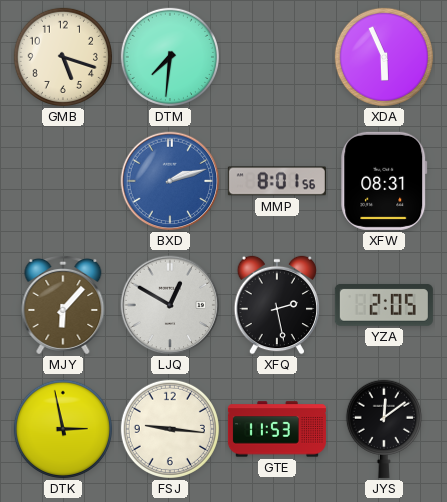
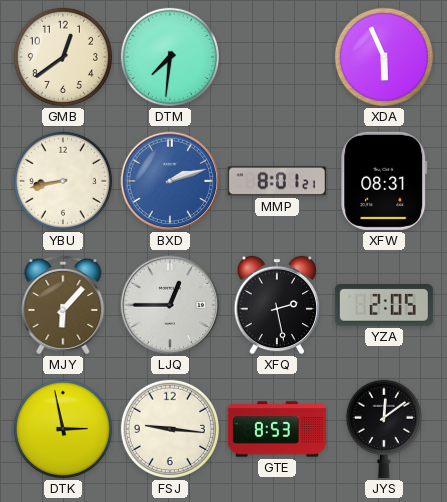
GMB: 5:18 -> 12:39 (63, 57)
YBU: none -> 8:43 (63, 181)
MMP: 8:01:56 -> 8:01:21 (277, 181)
LJQ: 12:50 -> 12:45 (170, 305)
GTE: 11:53 -> 8:53 (277, 429)
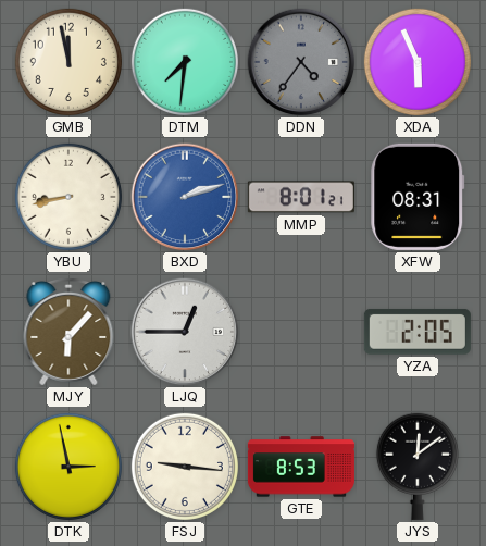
GMB: 12:39 -> 11:58 (68, 62)
DDN: none -> 4:36 (301, 62)
XFQ: 2:28 -> none (276, 305)
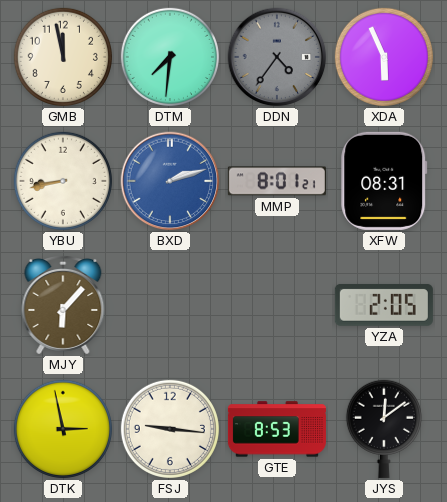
LJQ: 12:45 -> none (185, 332)
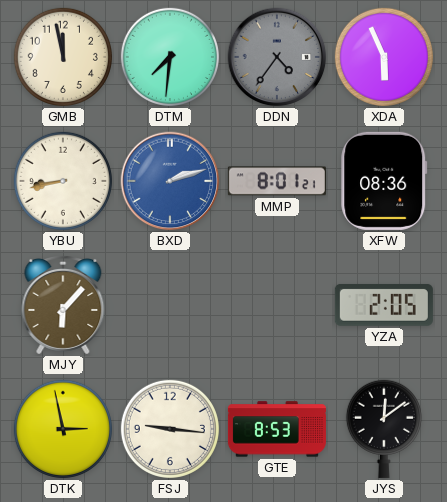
XFW: 08:31 -> 08:36 (384, 181)
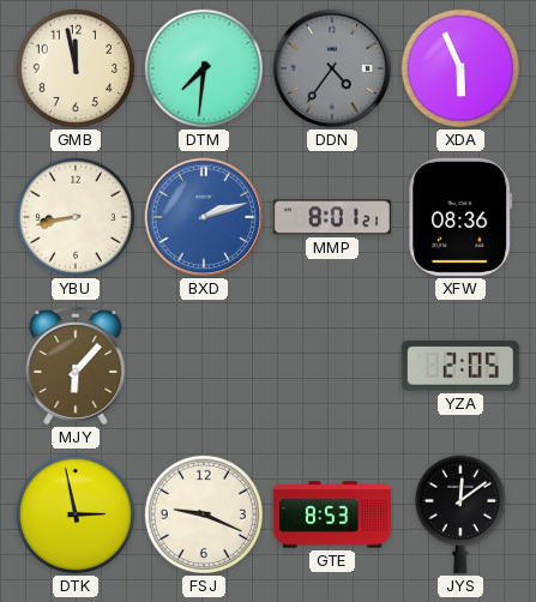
FSJ: 9:16 -> 9:19 (204, 514)
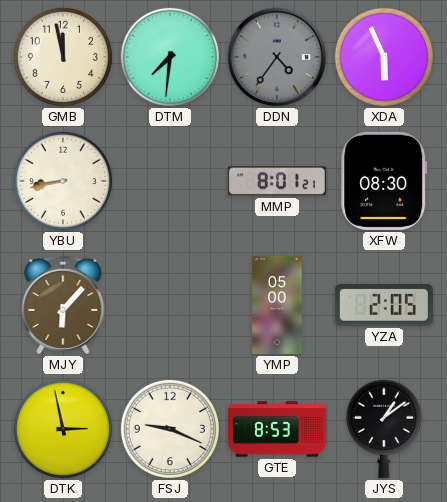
BXD: 2:12 -> none (204, 217)
XFW: 08:36 -> 08:30 (384, 181)
YMP: none -> 05:00 (277, 305)
JYS: 12:09 -> 1:09 (384, 429)
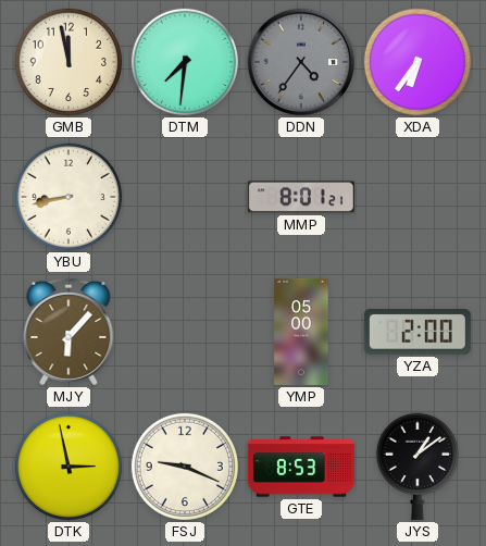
XDA: 5:56 -> 6:36 (418, 62)
XFW: 08:30 -> none (384, 181)
YZA: 2:05 -> 2:00 (418, 332)
